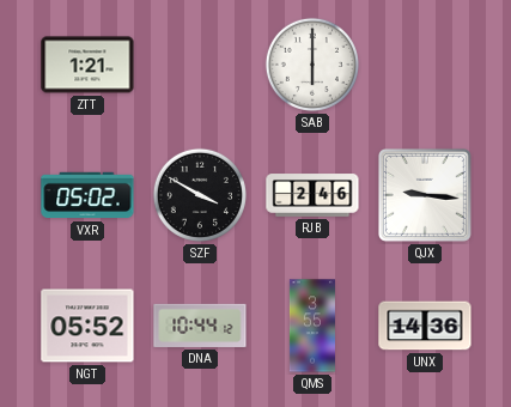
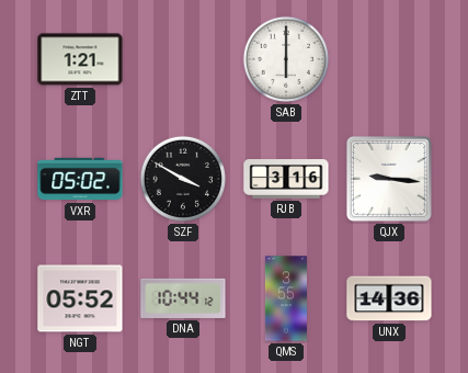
RJB: 2:46 -> 3:16 (286, 179)
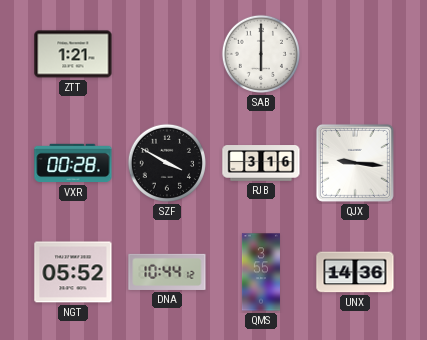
VXR: 05:02 -> 00:28 (73, 163)
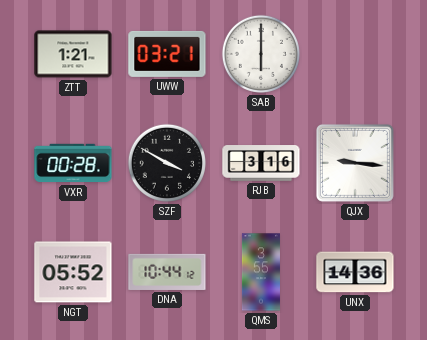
UWW: none -> 03:21 (167, 54)
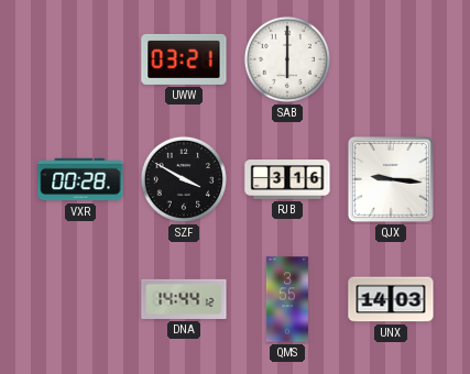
ZTT: 1:21 -> none (73, 54)
NGT: 05:52 -> none (73, 272)
DNA: 10:44 -> 14:44 (184, 299)
UNX: 14:36 -> 14:03 (391, 299)
